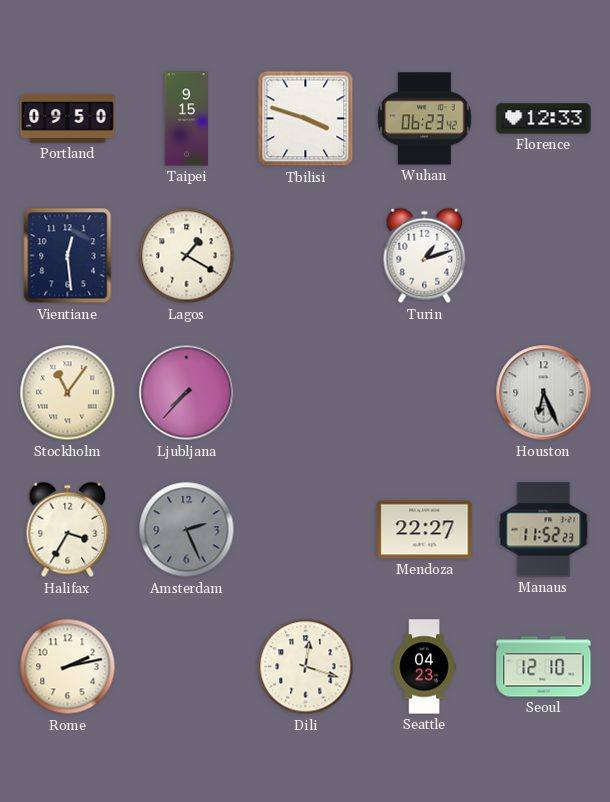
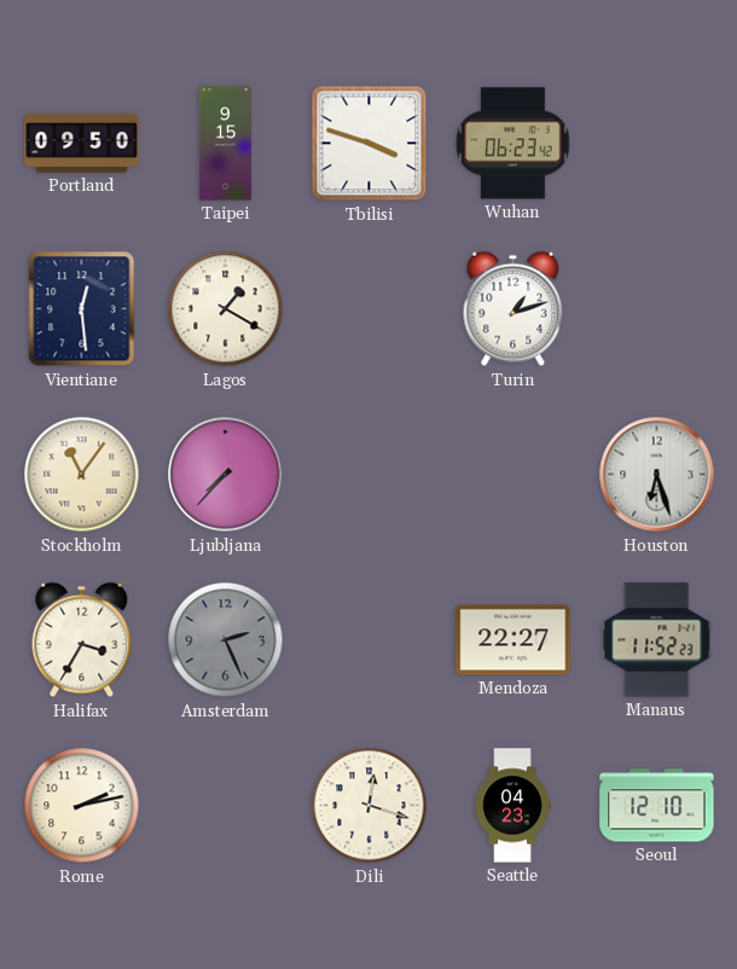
Florence: 12:33 -> none (544, 119)
Houston: 6:26 -> 6:27 (657, 475)
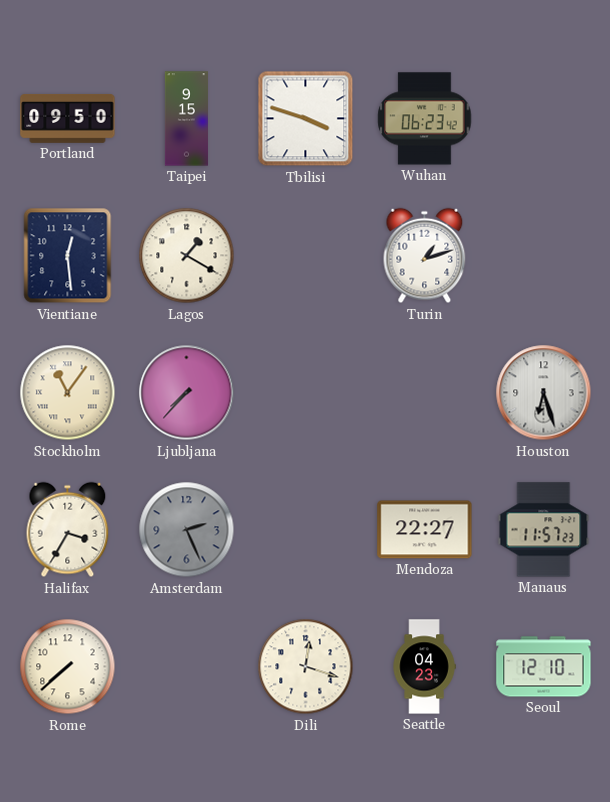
Manaus: 11:52 -> 11:57 (544, 530)
Rome: 2:13 -> 7:38 (68, 667)
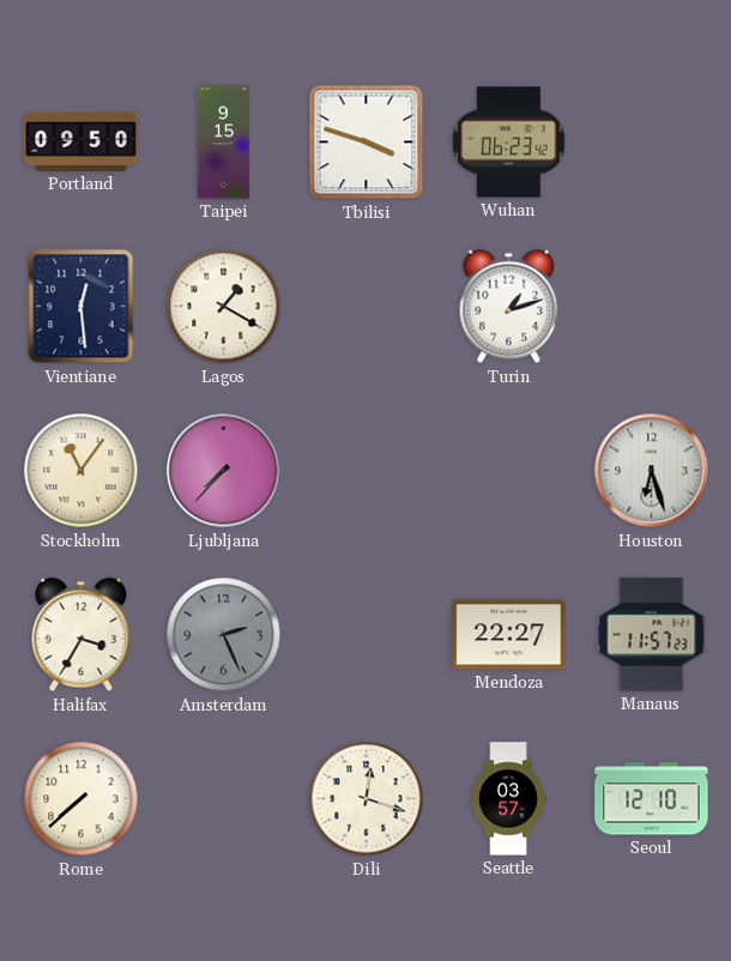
Seattle: 04:23 -> 03:57 (508, 799)
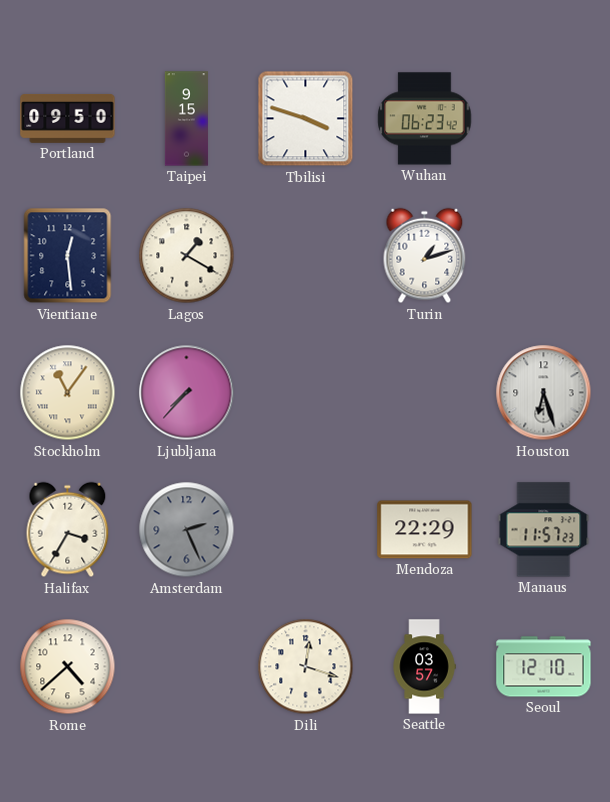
Mendoza: 22:27 -> 22:29 (425, 530)
Rome: 7:38 -> 4:38 (68, 667)
